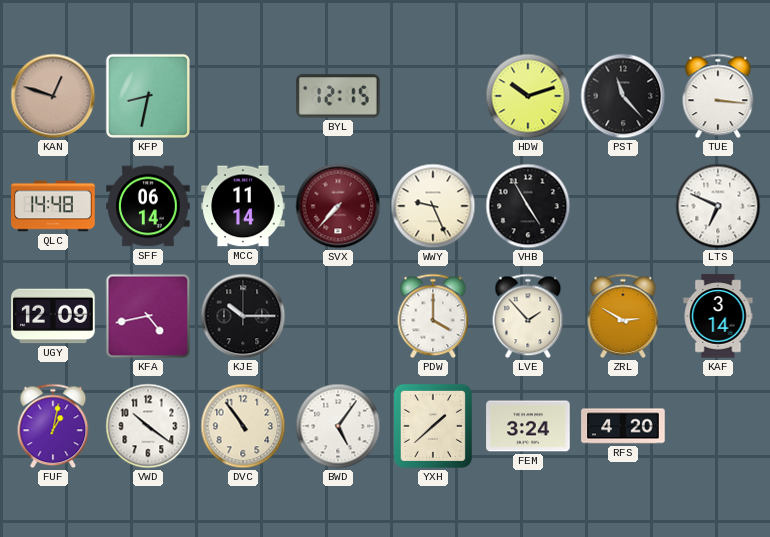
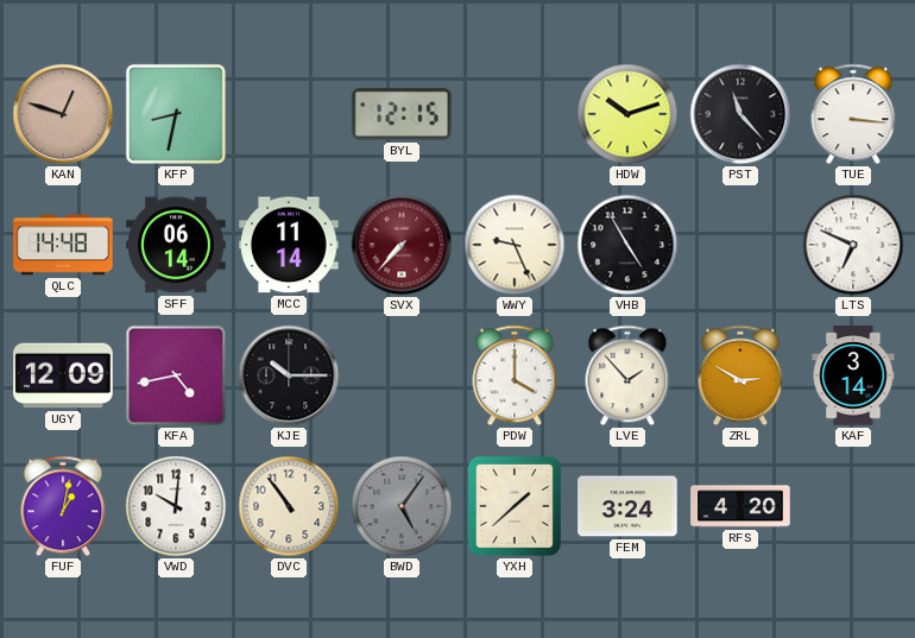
VWD: 10:21 -> 10:01 (176, 506)
BWD dial: white -> grey (402, 506)
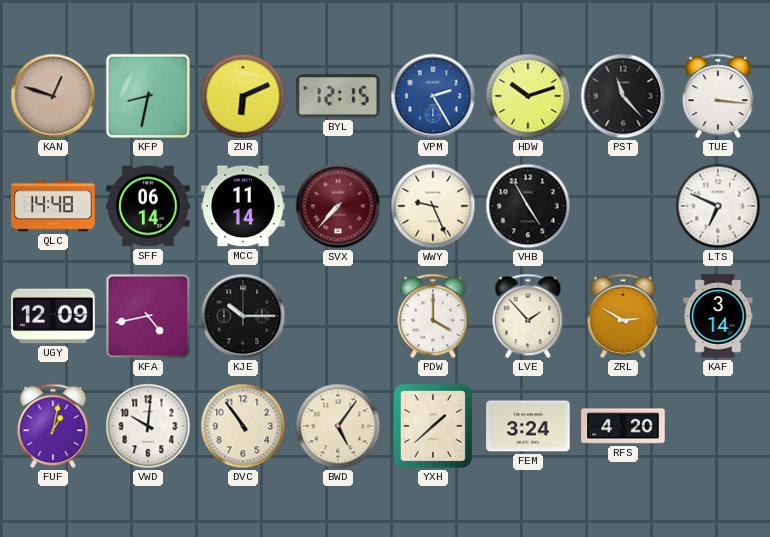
ZUR: none -> 6:11 (243, 96)
VPM: none -> 2:25 (433, 96)
BWD dial: grey -> cream (338, 426)
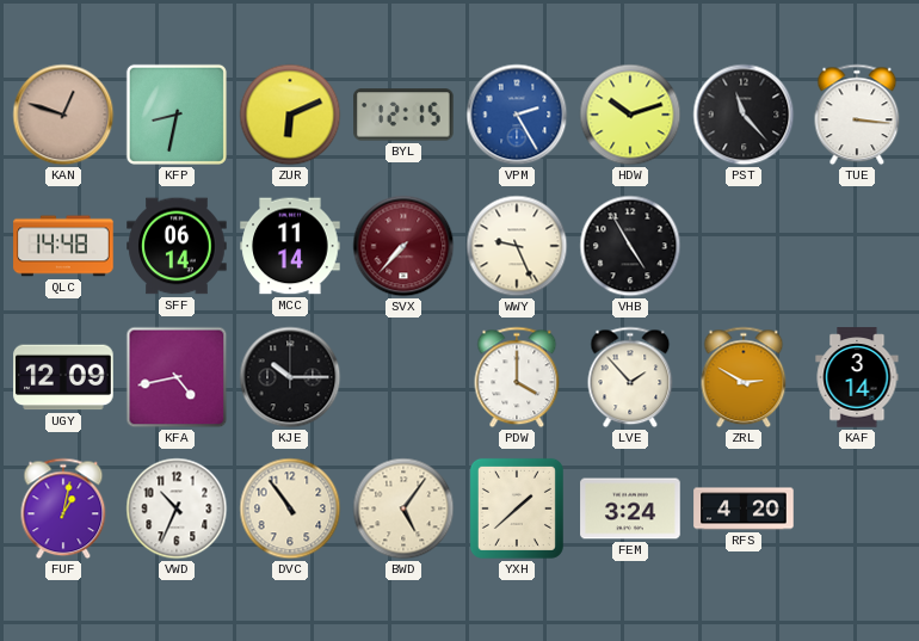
LTS: 6:49 -> none (718, 206)
VWD: 10:01 -> 10:34 (177, 509)
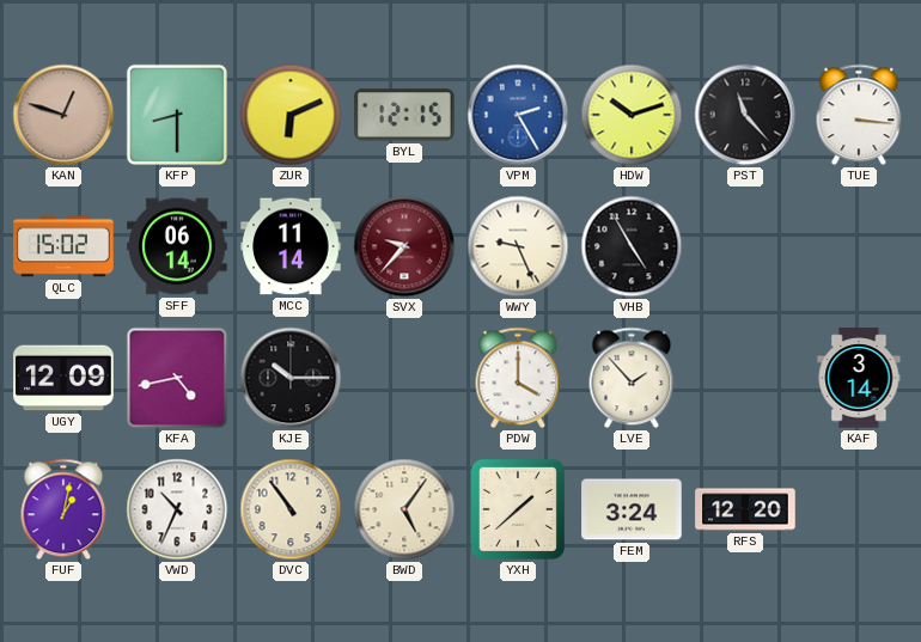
KFP: 8:32 -> 8:30 (177, 115)
QLC: 14:48 -> 15:02 (63, 246)
SVX: 7:37 -> 9:37 (404, 246)
ZRL: 2:50 -> none (744, 377)
RFS: 4:20 -> 12:20 (745, 509)
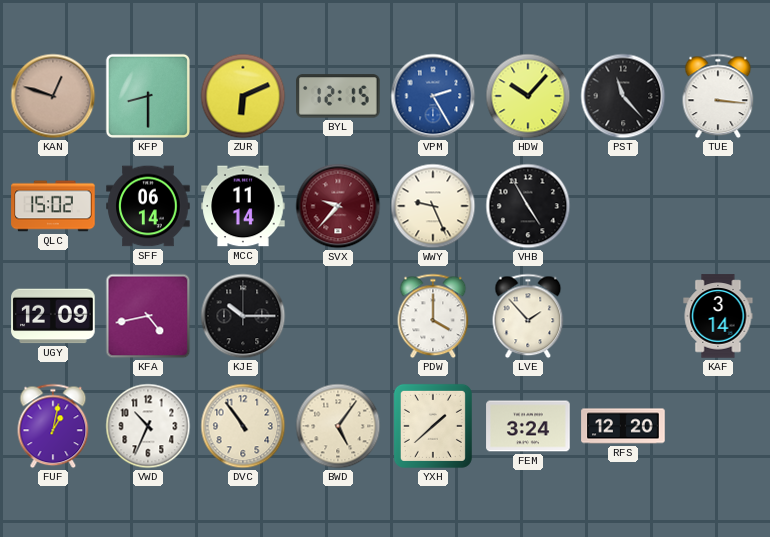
HDW: 10:12 -> 10:07 (528, 96)
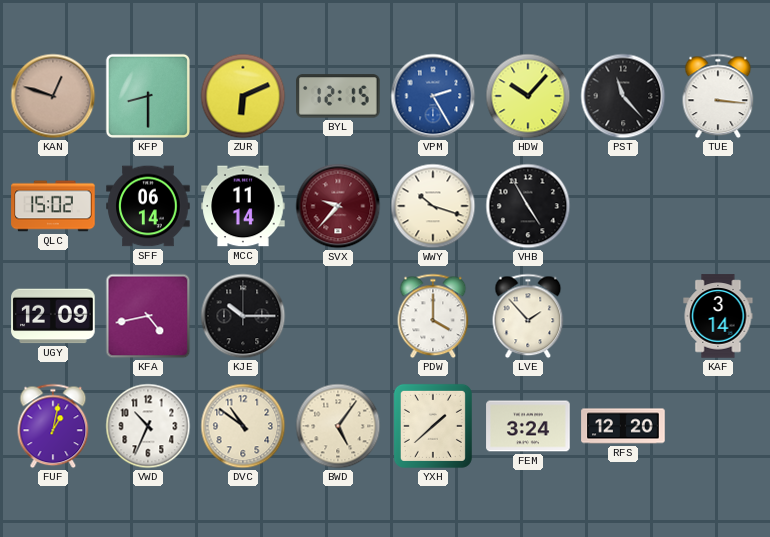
WWY: 9:26 -> 10:18 (433, 206)
DVC: 10:54 -> 10:51 (243, 426)
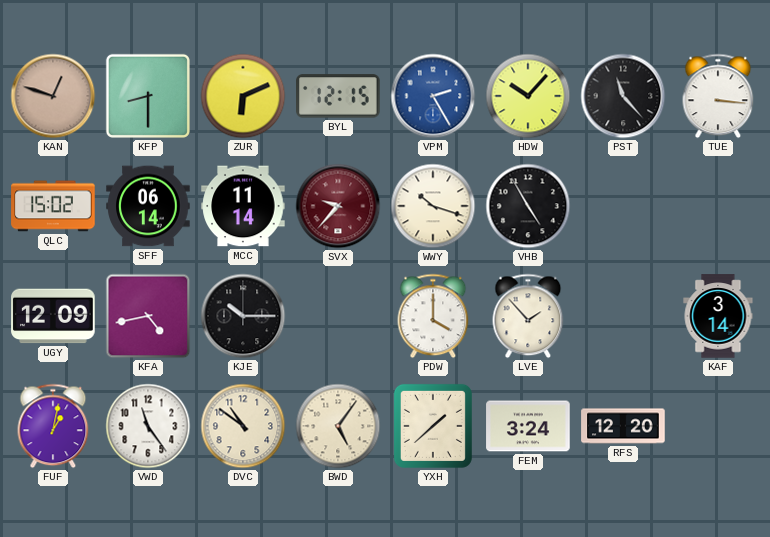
VWD: 10:34 -> 11:24 (148, 426)
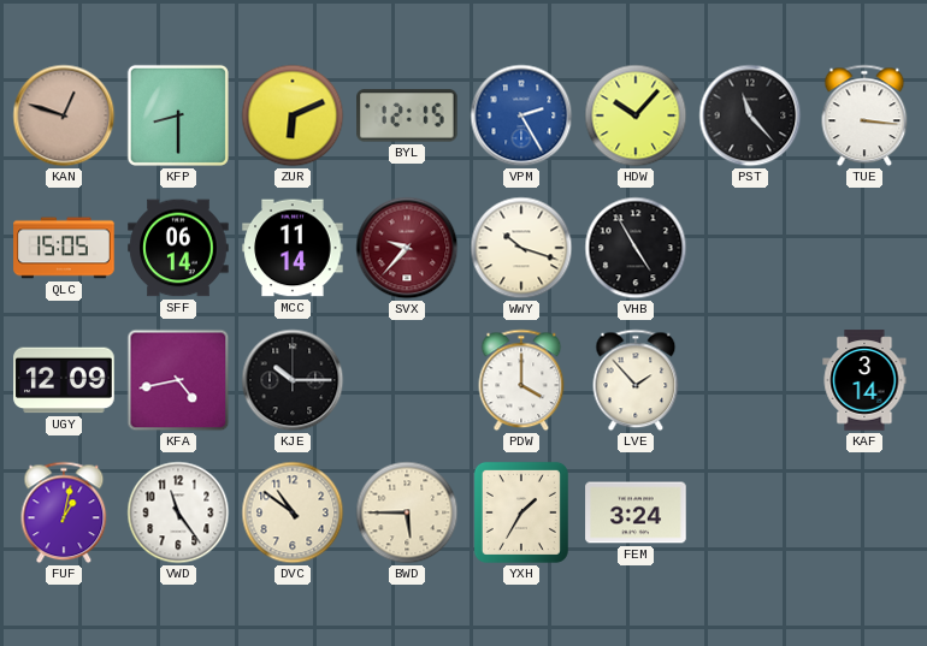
QLC: 15:02 -> 15:05 (64, 248)
BWD: 5:06 -> 5:45 (407, 512)
YXH: 1:38 -> 1:35 (521, 512)
RFS: 12:20 -> none (623, 426)
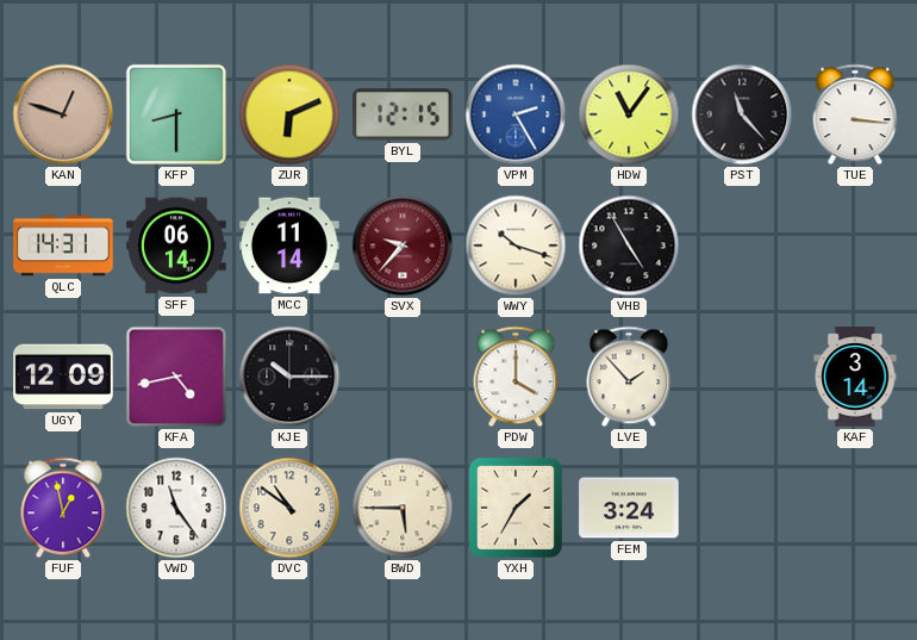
HDW: 10:07 -> 11:06 (629, 114)
QLC: 15:05 -> 14:31 (63, 246)
FUF: 1:02 -> 12:58 (63, 508)
